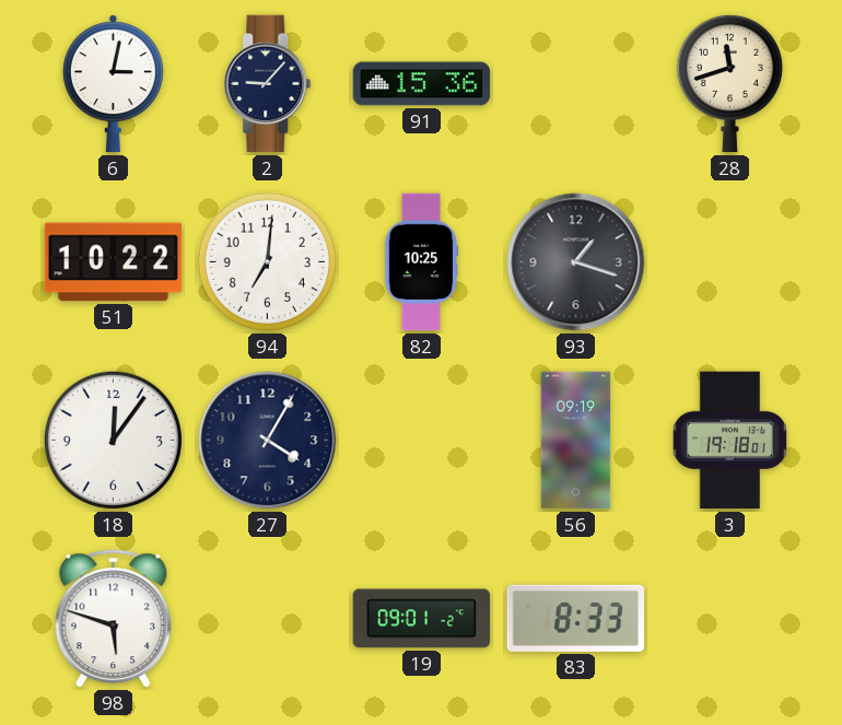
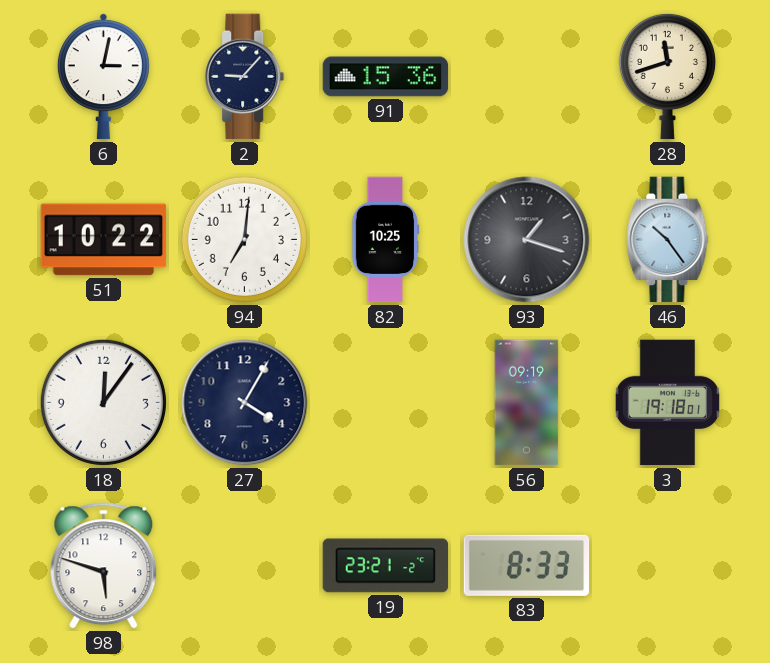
46: none -> 10:24 (668, 240)
19: 09:01 -> 23:21 (386, 566)
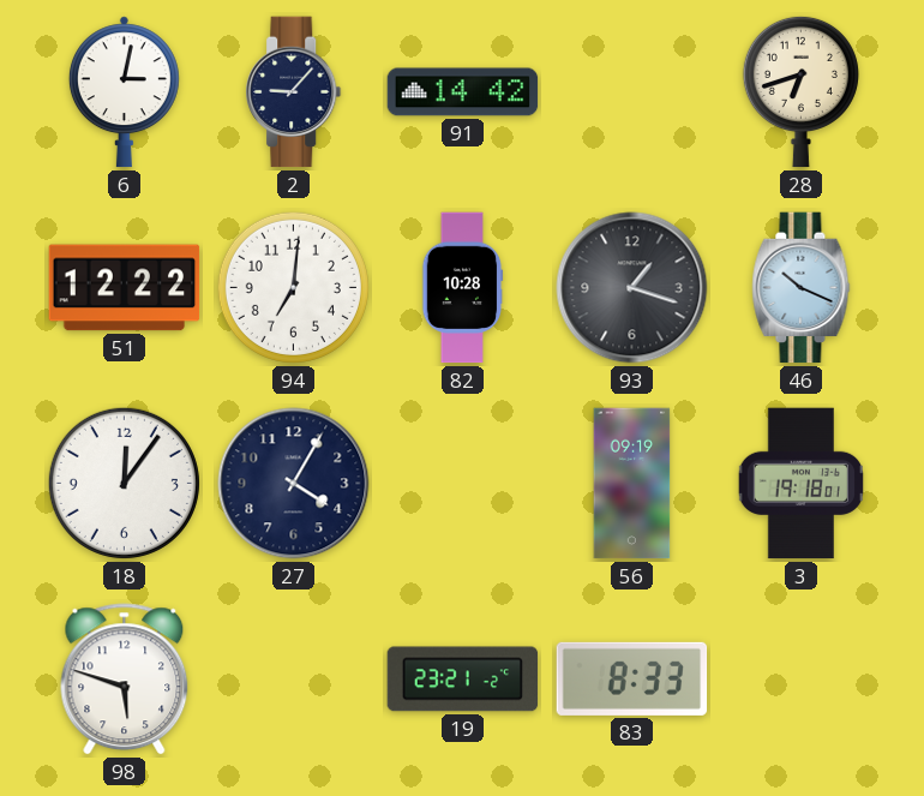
91: 15:36 -> 14:42 (463, 92)
28: 11:42 -> 6:42 (800, 91)
51: 10:22 -> 12:22 (125, 288)
82: 10:25 -> 10:28 (463, 288)
46: 10:24 -> 10:19 (802, 288)
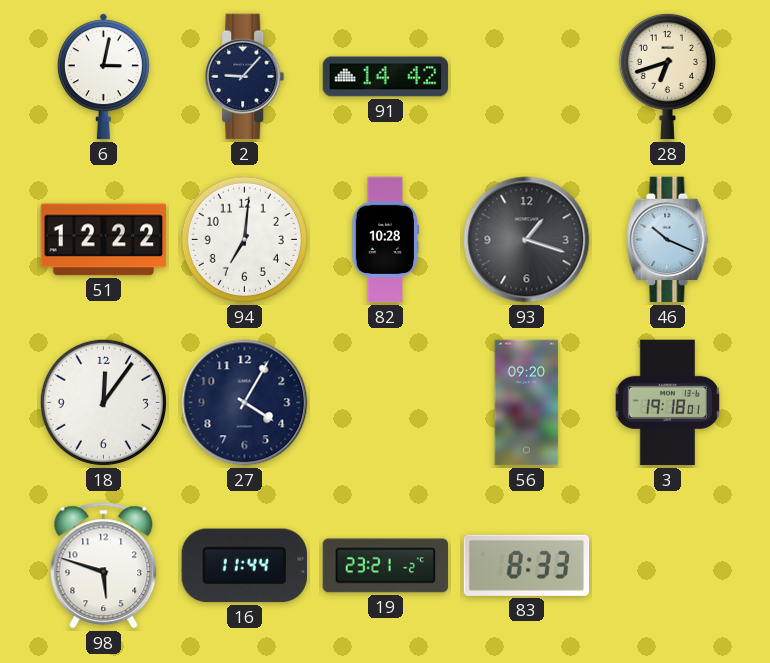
56: 09:19 -> 09:20 (527, 403)
16: none -> 11:44 (244, 566)
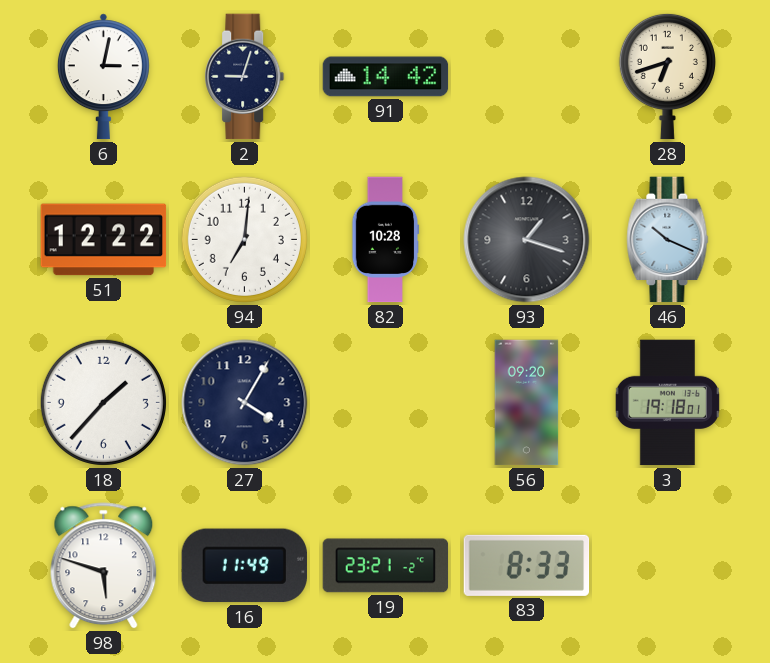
2: 9:07 -> 9:03 (245, 77)
18: 12:06 -> 1:37 (103, 402)
16: 11:44 -> 11:49 (244, 566)
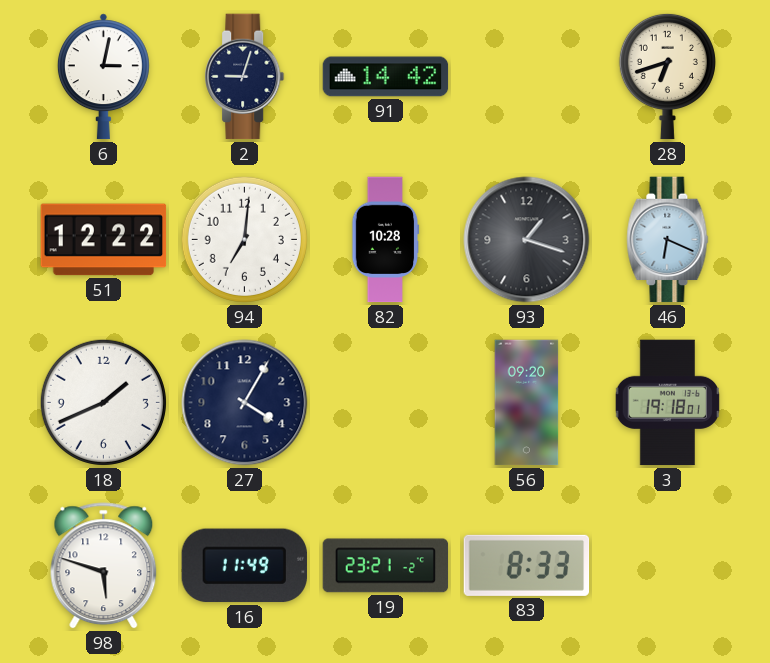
46: 10:19 -> 6:19 (668, 240)
18: 1:37 -> 1:41 (103, 402)
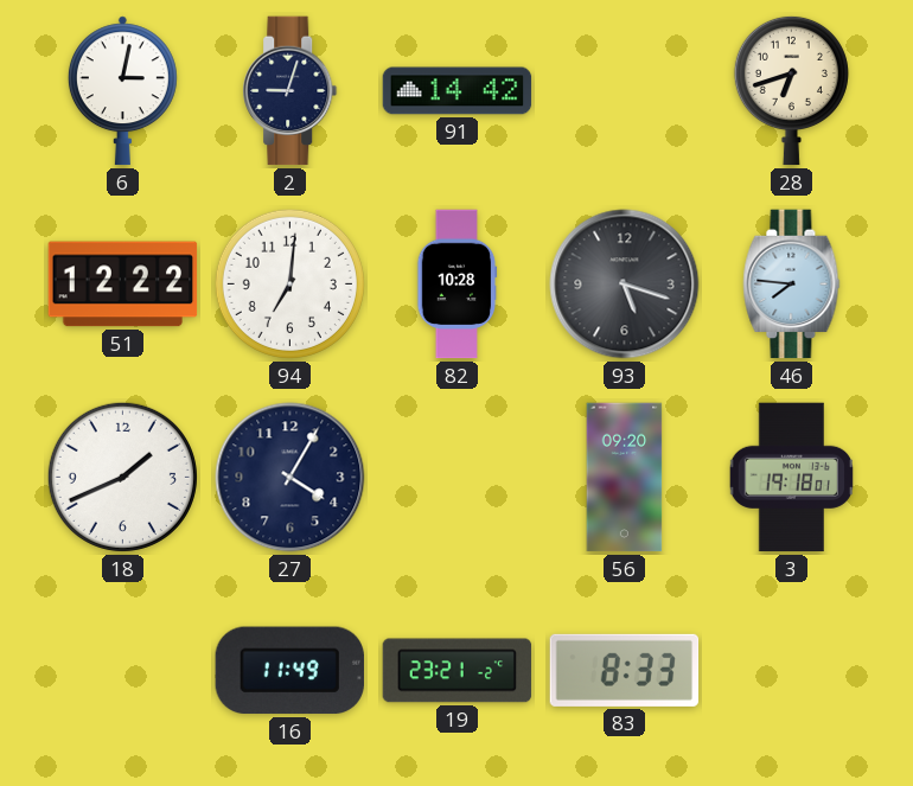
93: 1:18 -> 5:18 (625, 285)
46: 6:19 -> 7:46 (792, 285)
98: 5:48 -> none (104, 566)
